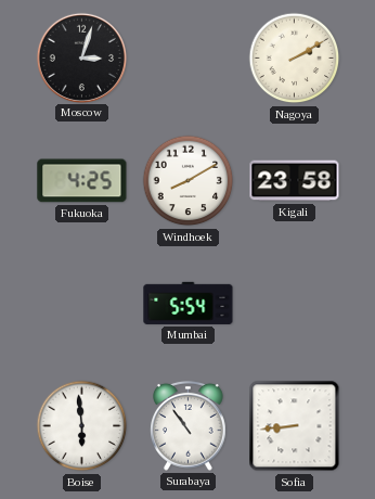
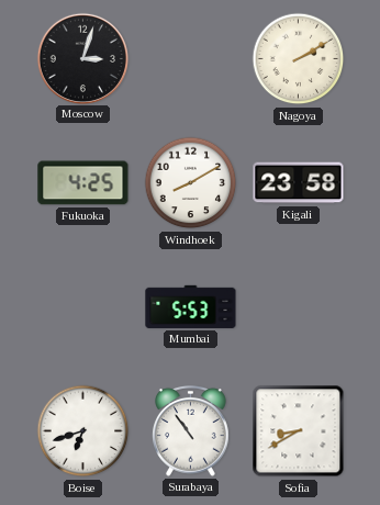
Mumbai: 5:54 -> 5:53 (191, 306)
Boise: 5:59 -> 6:42 (83, 431)
Sofia: 8:44 -> 8:40 (299, 431)
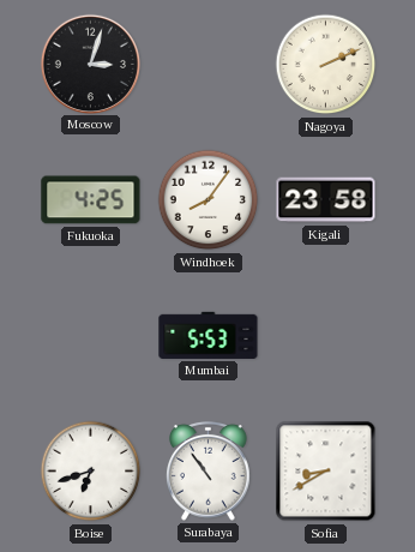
Nagoya: 2:10 -> 2:11 (326, 65)
Windhoek: 8:10 -> 8:06 (209, 200)
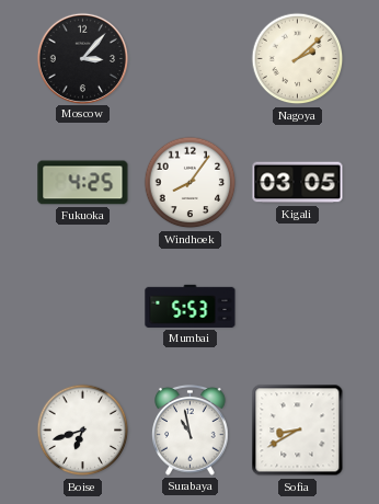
Moscow: 3:03 -> 3:07 (82, 58)
Nagoya: 2:11 -> 2:08 (298, 59)
Kigali: 23:58 -> 03:05 (298, 183)
Surabaya: 10:54 -> 10:58 (191, 429)
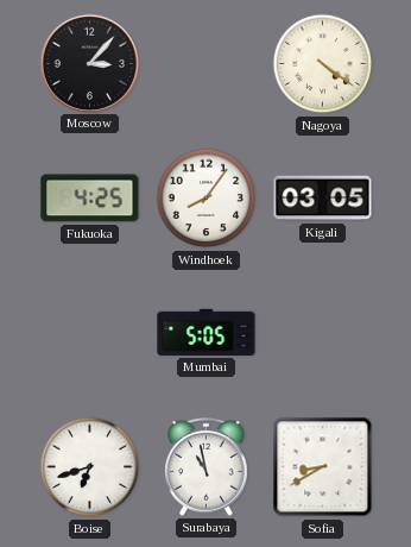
Nagoya: 2:08 -> 4:21 (323, 64)
Mumbai: 5:53 -> 5:05 (207, 332)
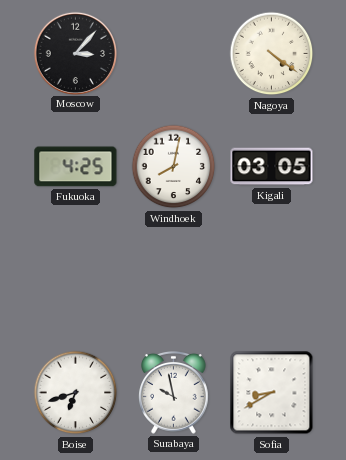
Windhoek: 8:06 -> 8:02 (174, 167)
Mumbai: 5:05 -> none (207, 332)
Surabaya: 10:58 -> 9:58 (174, 392)
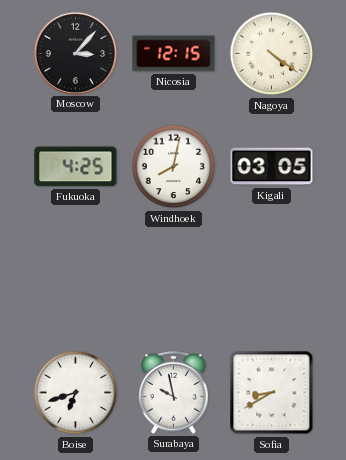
Nicosia: none -> 12:15 (174, 54)
